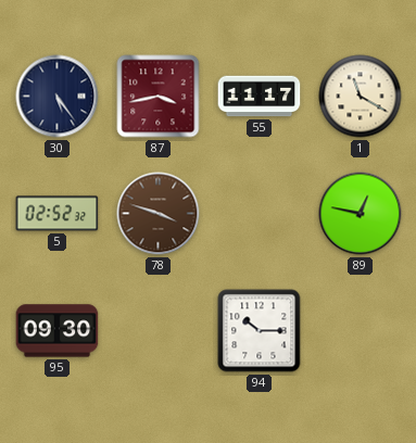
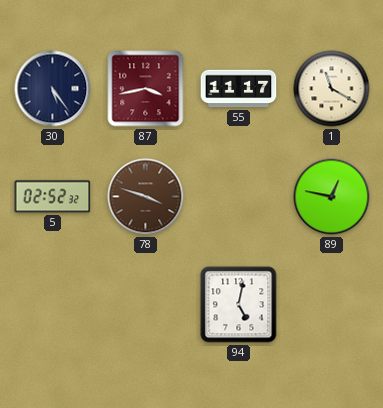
95: 09:30 -> none (58, 331)
94: 10:15 -> 5:02 (239, 305)
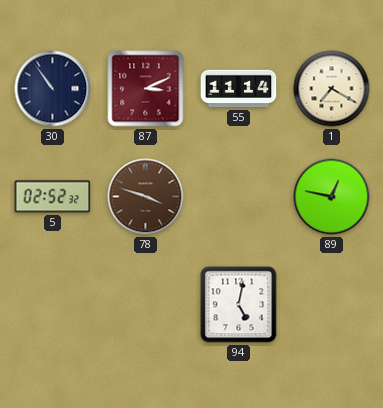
30: 5:24 -> 10:54 (53, 89)
87: 3:43 -> 3:11 (146, 89)
55: 11:17 -> 11:14 (239, 89)
1: 11:20 -> 7:20 (332, 89)
